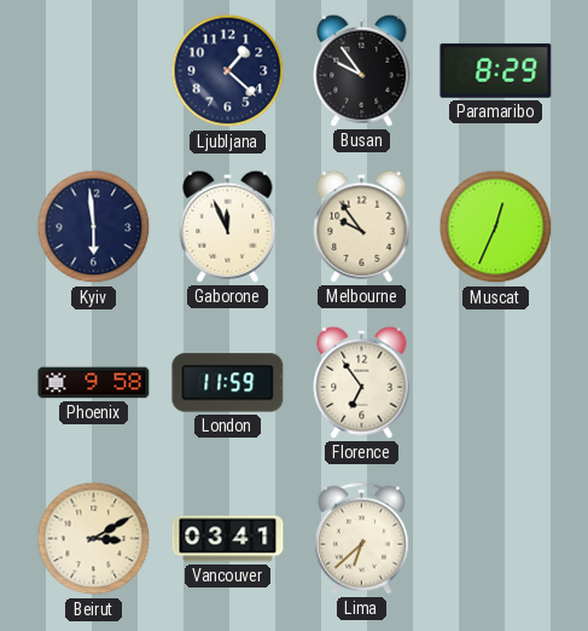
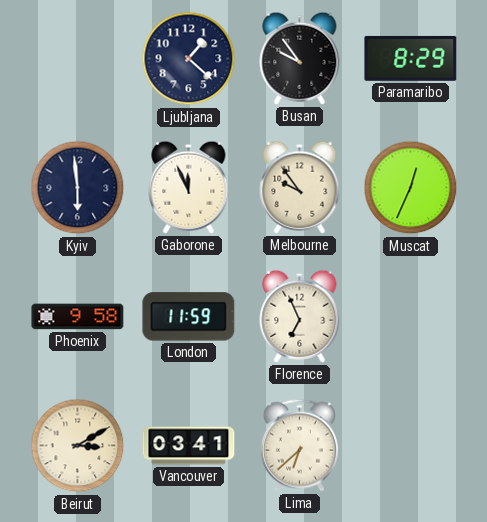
Florence: 6:54 -> 6:56 (300, 316)
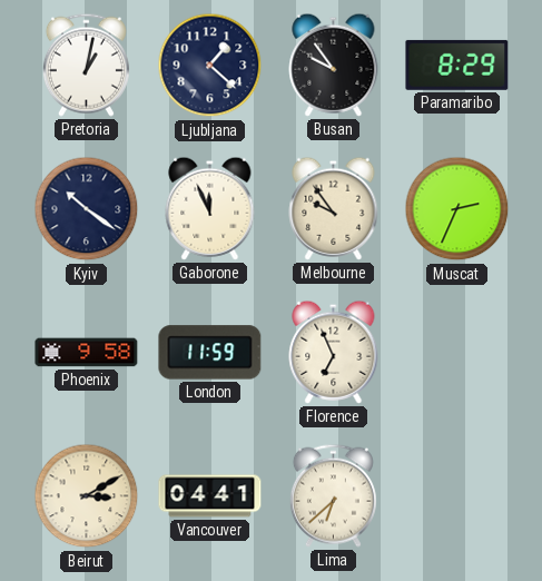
Pretoria: none -> 1:02 (86, 65)
Kyiv: 5:59 -> 10:21 (87, 209)
Muscat: 12:34 -> 2:34 (457, 209)
Vancouver: 03:41 -> 04:41 (210, 496)
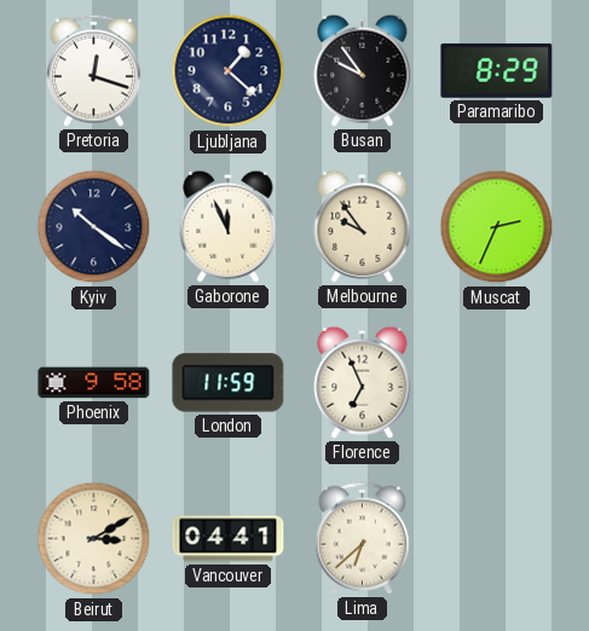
Pretoria: 1:02 -> 12:18 (93, 70)
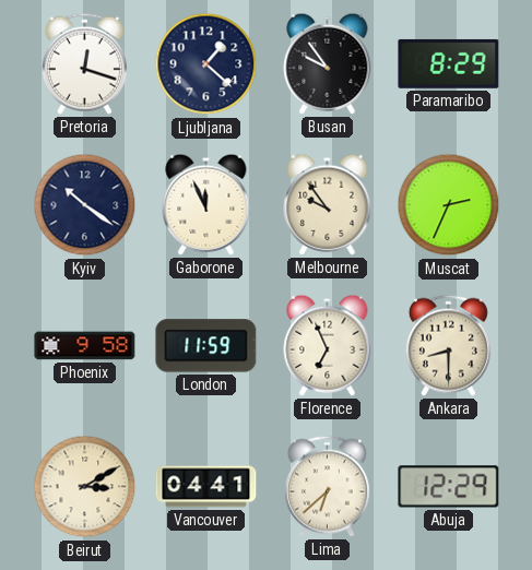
Ankara: none -> 8:30 (448, 345)
Abuja: none -> 12:29 (449, 487)
